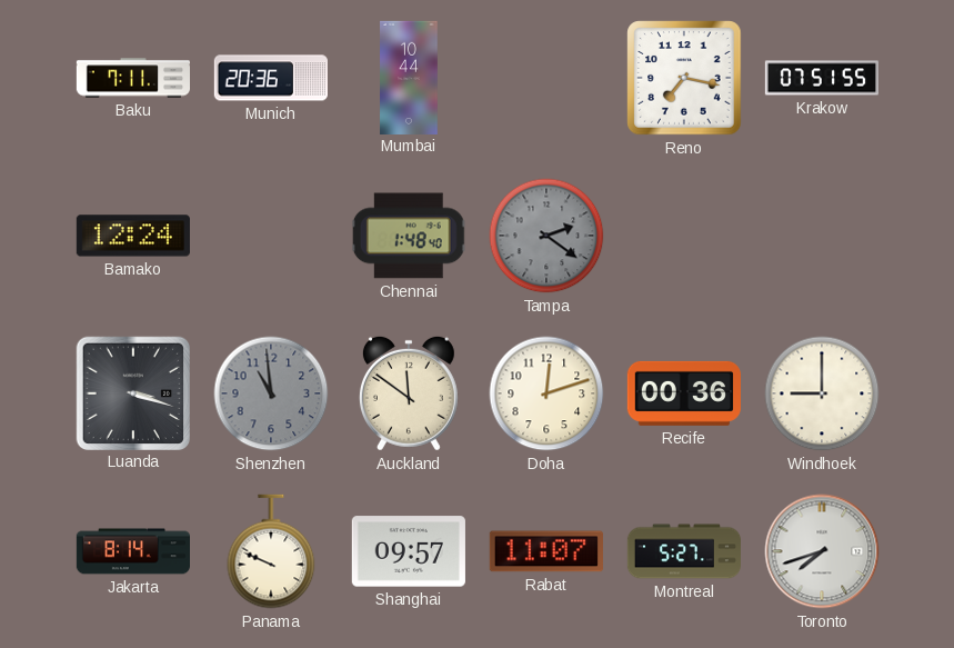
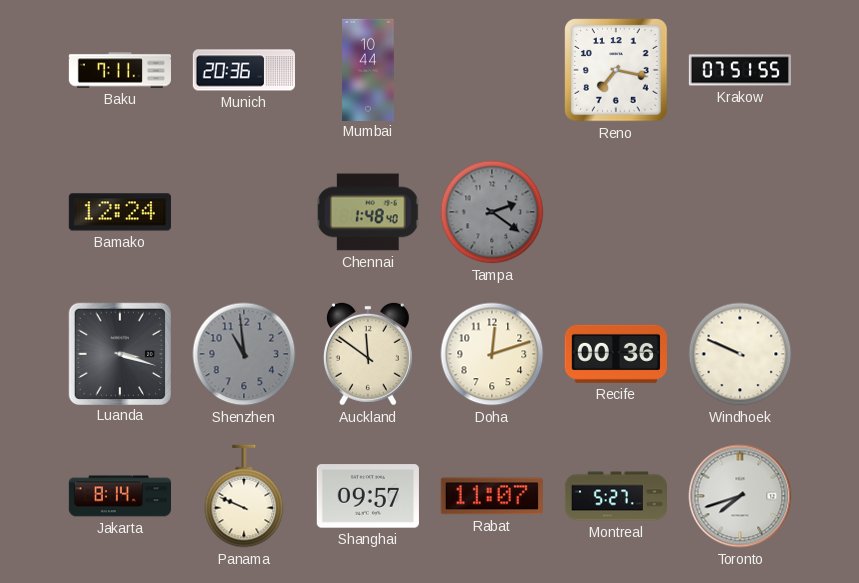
Windhoek: 9:00 -> 9:49 (740, 354)
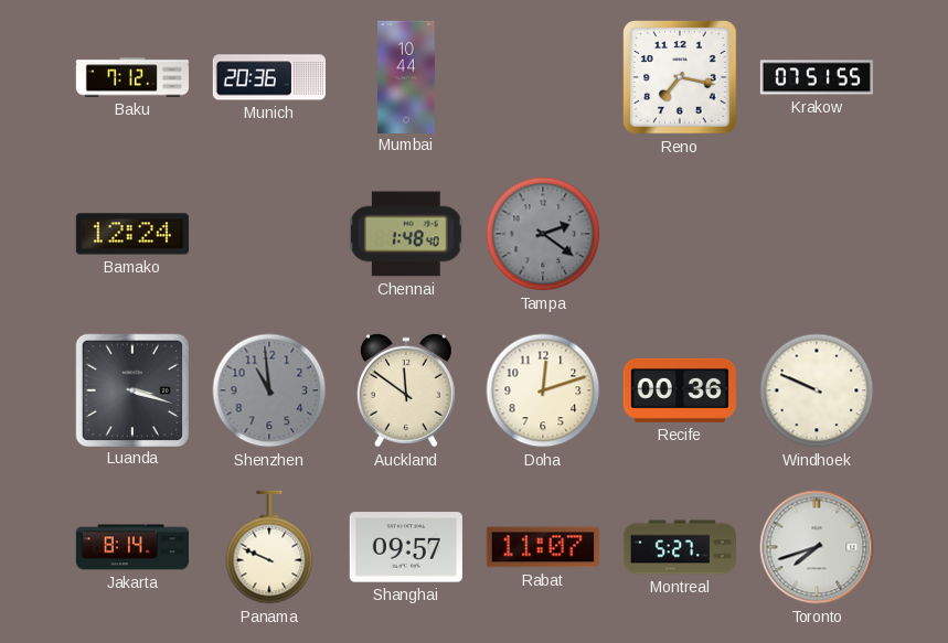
Baku: 7:11 -> 7:12 (131, 77)
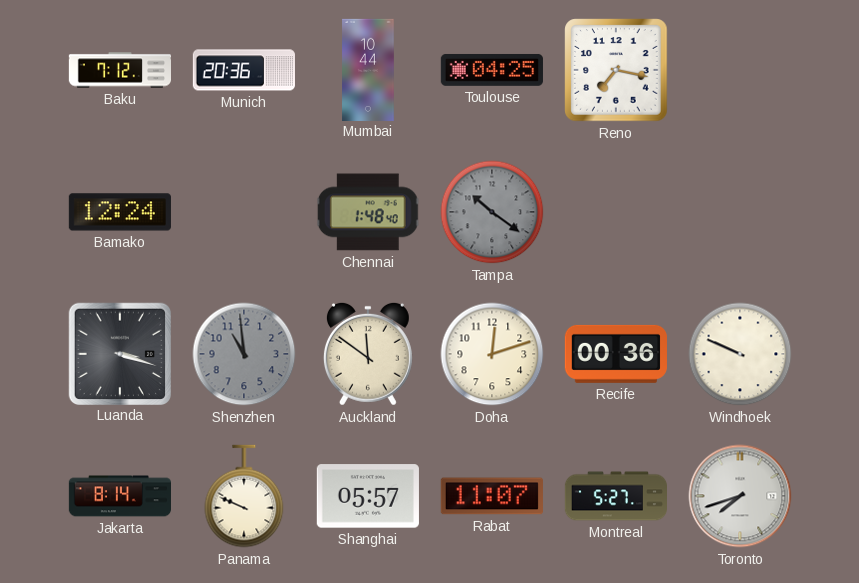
Toulouse: none -> 04:25 (492, 70)
Krakow: 07:51 -> none (816, 77)
Tampa: 2:21 -> 10:21 (492, 212)
Shanghai: 09:57 -> 05:57 (368, 496)
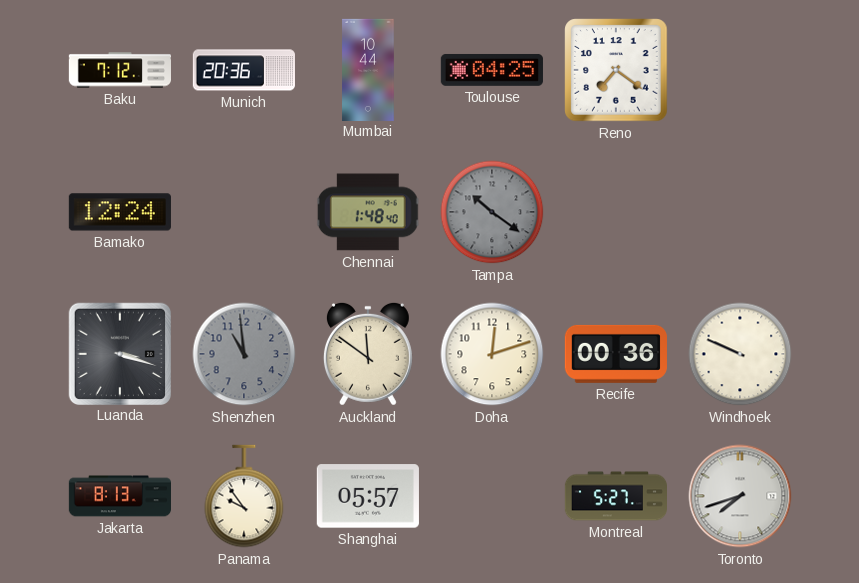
Reno: 7:17 -> 7:21 (616, 70)
Jakarta: 8:14 -> 8:13 (119, 496)
Panama: 9:49 -> 9:54 (244, 496)
Rabat: 11:07 -> none (492, 496)
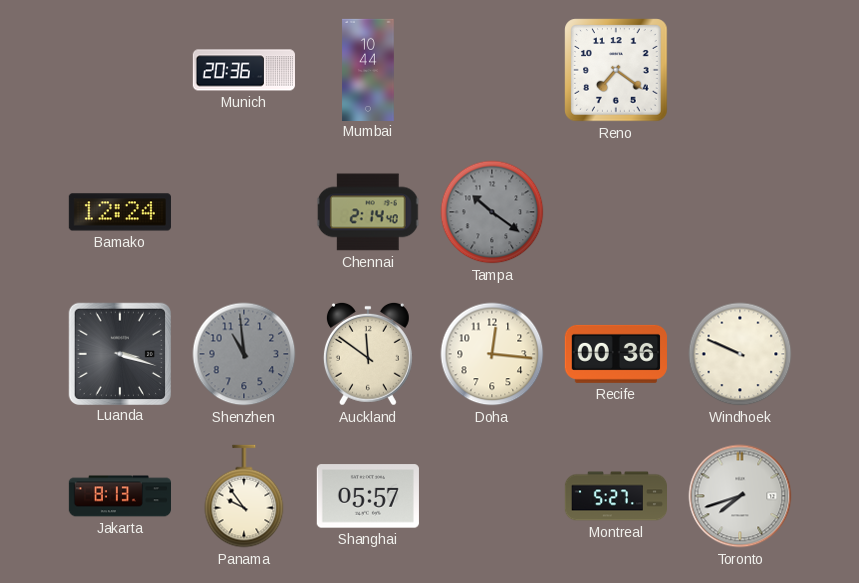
Baku: 7:12 -> none (119, 70)
Toulouse: 04:25 -> none (492, 70)
Chennai: 1:48 -> 2:14 (368, 212)
Doha: 12:12 -> 12:16 (492, 354)
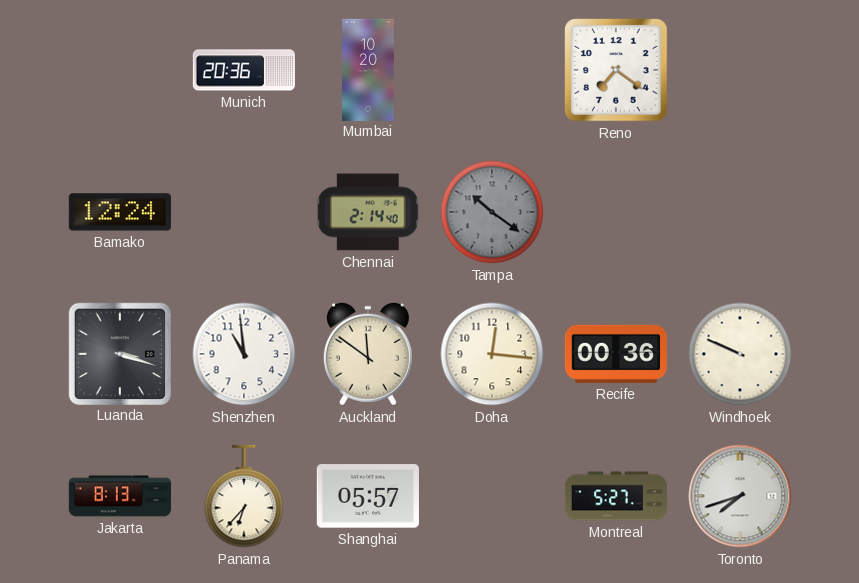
Mumbai: 10:44 -> 10:20 (368, 69)
Shenzhen dial: grey -> white (244, 354)
Panama: 9:54 -> 6:37 (244, 496)
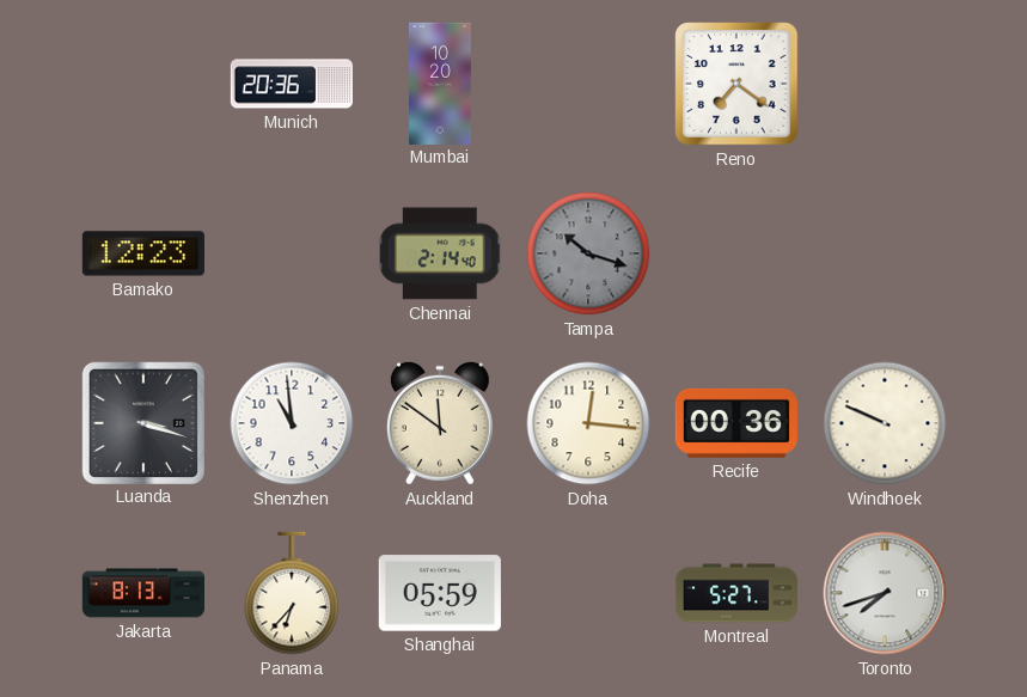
Bamako: 12:24 -> 12:23 (143, 253)
Tampa: 10:21 -> 10:18 (588, 253)
Shanghai: 05:57 -> 05:59 (440, 593)
